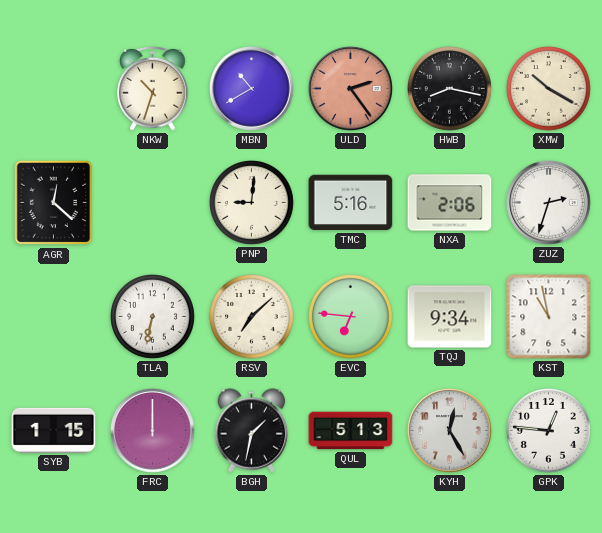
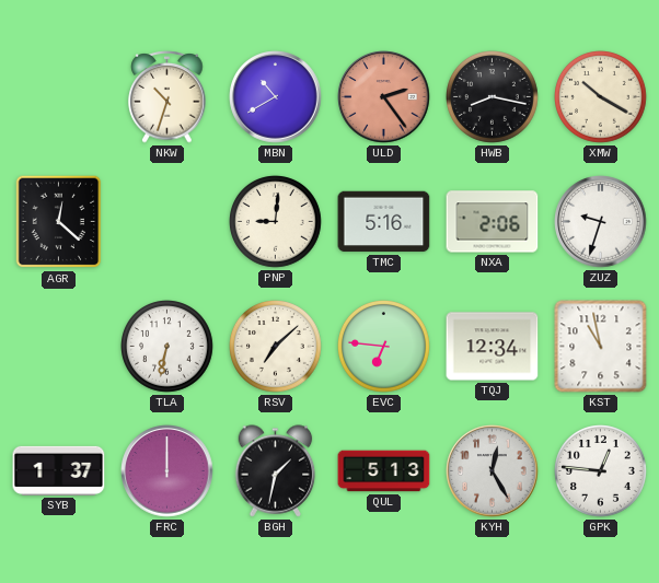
ZUZ: 2:33 -> 9:33 (601, 222)
TQJ: 9:34 -> 12:34 (493, 347)
SYB: 1:15 -> 1:37 (59, 470)
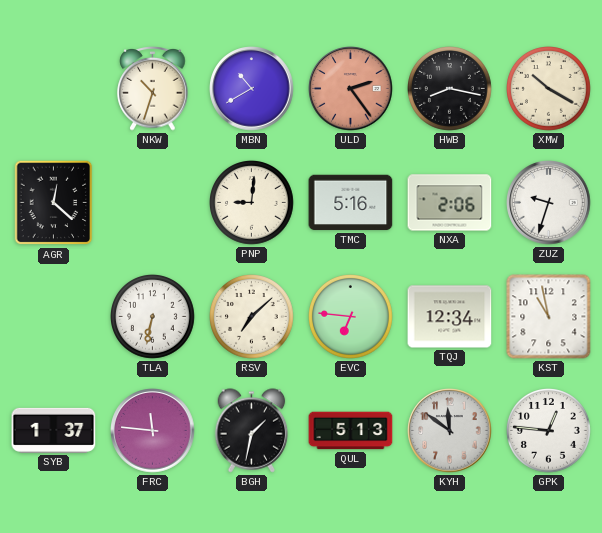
FRC: 12:00 -> 11:46 (153, 431)
KYH: 12:25 -> 11:51 (450, 431)
